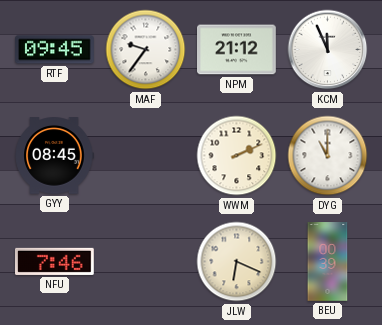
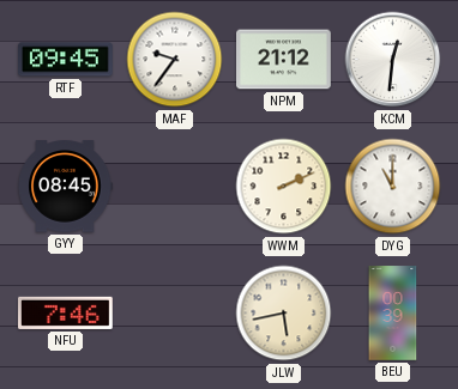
KCM: 11:56 -> 12:31 (393, 60)
JLW: 6:19 -> 5:43 (284, 314)
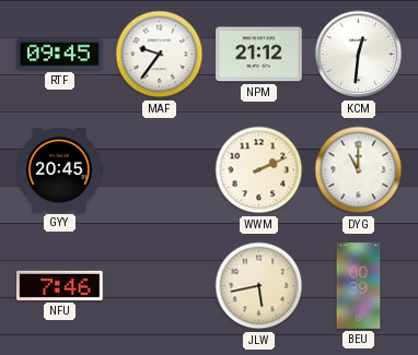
GYY: 08:45 -> 20:45 (59, 170)
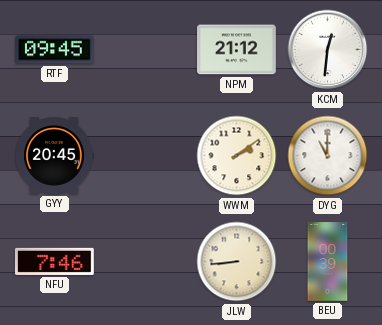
MAF: 9:36 -> none (160, 55)
WWM: 2:11 -> 2:09 (237, 156)
JLW: 5:43 -> 8:44 (237, 262)
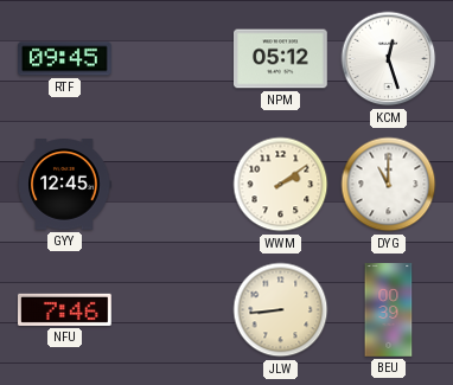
NPM: 21:12 -> 05:12 (281, 59)
KCM: 12:31 -> 12:27 (389, 59)
GYY: 20:45 -> 12:45 (64, 185)
